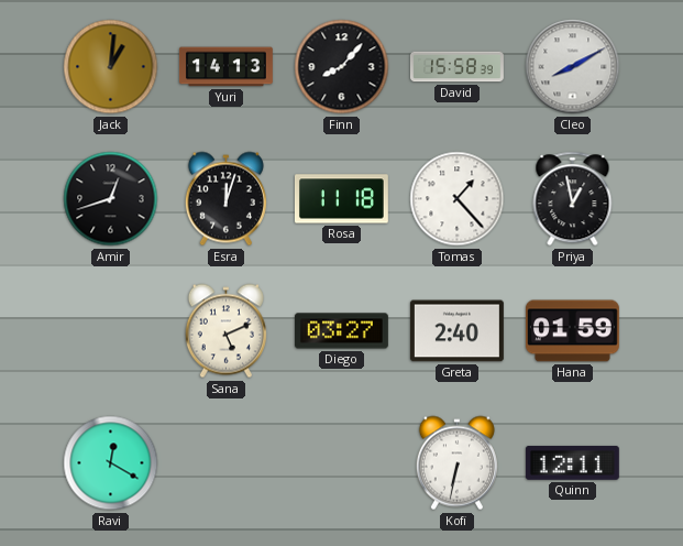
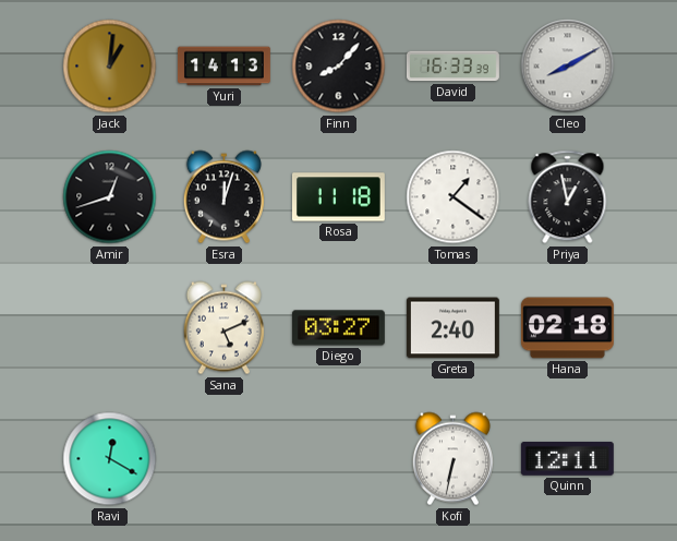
David: 15:58 -> 16:33 (452, 67)
Tomas: 1:23 -> 1:21 (454, 197)
Hana: 01:59 -> 02:18 (567, 328)
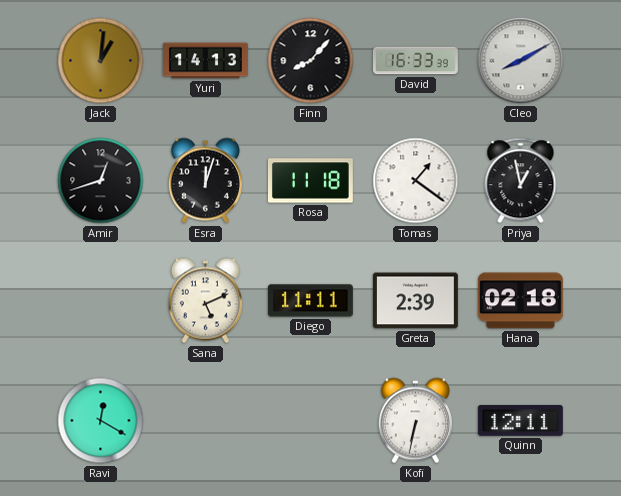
Diego: 03:27 -> 11:11 (310, 301)
Greta: 2:40 -> 2:39 (415, 301)
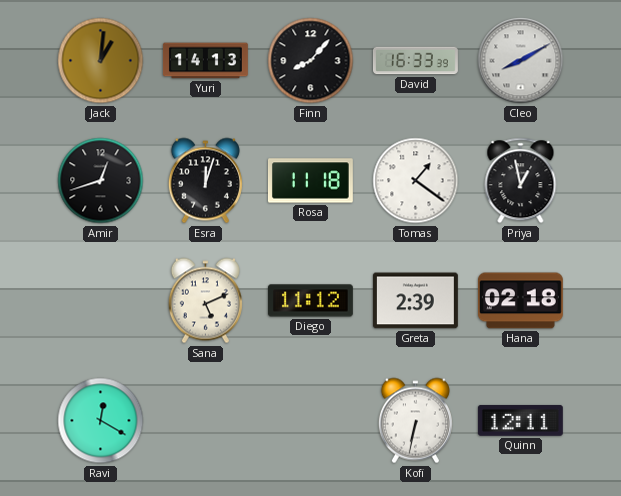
Diego: 11:11 -> 11:12 (310, 301)
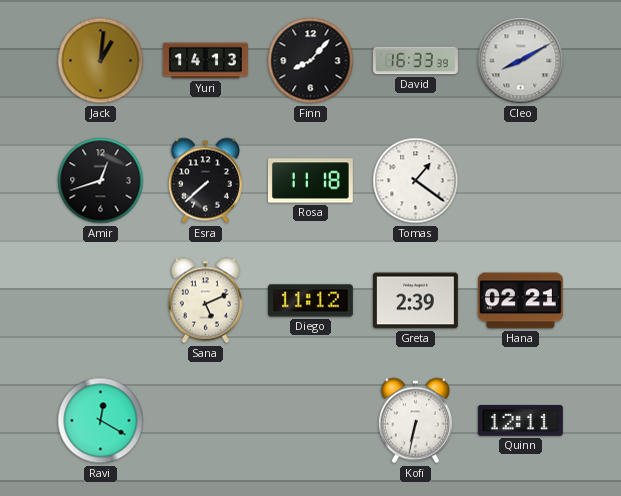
Esra: 12:03 -> 7:38 (205, 181)
Priya: 12:58 -> none (521, 181)
Hana: 02:18 -> 02:21 (520, 301)
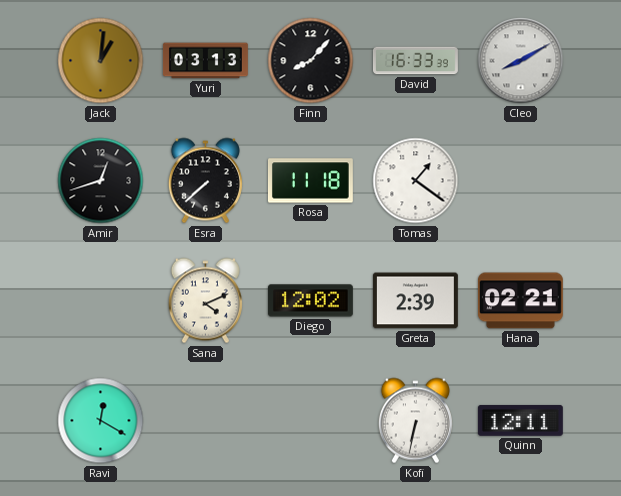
Yuri: 14:13 -> 03:13 (205, 61)
Sana: 5:11 -> 4:11 (205, 301)
Diego: 11:12 -> 12:02 (310, 301)
